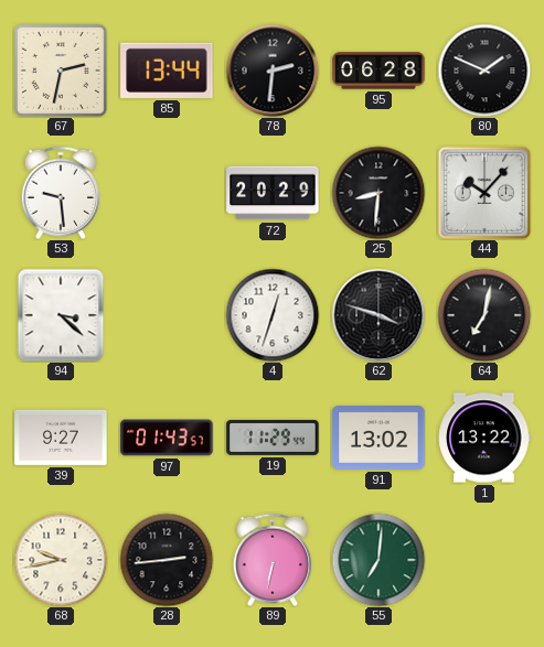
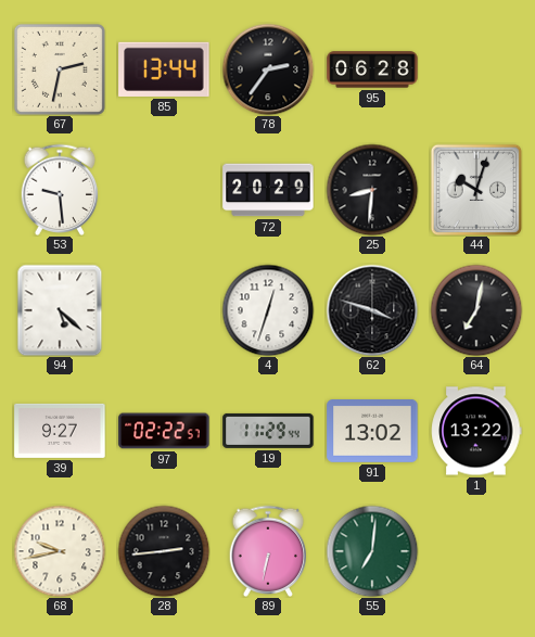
78: 2:31 -> 2:36 (268, 69)
80: 1:49 -> none (484, 71)
44: 10:07 -> 10:03 (476, 190)
94: 3:22 -> 5:22 (60, 310)
97: 01:43 -> 02:22 (164, 431)
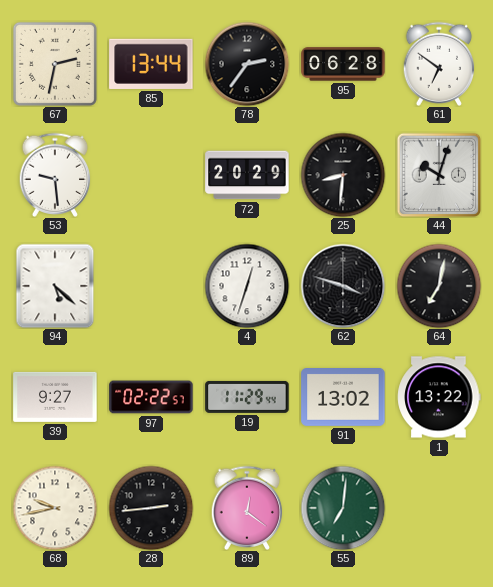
61: none -> 6:51 (439, 63)
89: 6:32 -> 12:21 (247, 507)
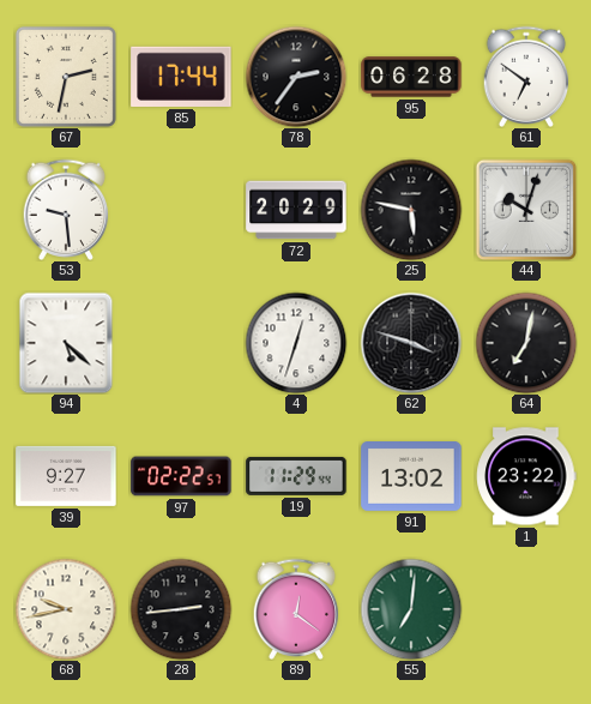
85: 13:44 -> 17:44 (181, 77)
25: 8:31 -> 5:47 (411, 210)
1: 13:22 -> 23:22 (526, 476)
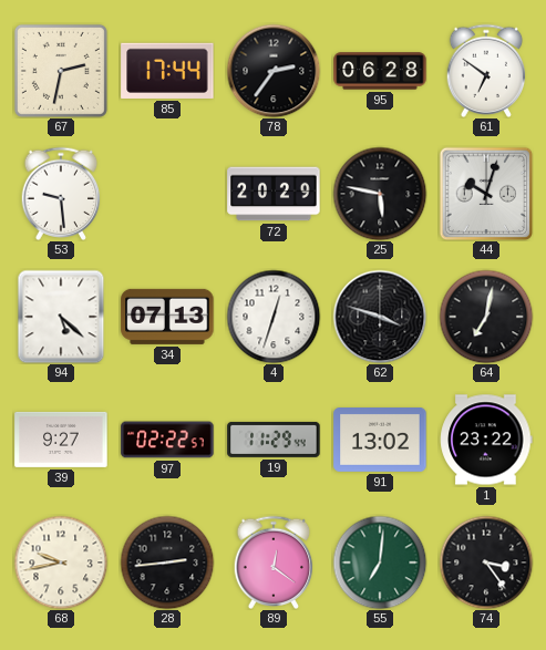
34: none -> 07:13 (167, 317)
74: none -> 3:24 (486, 563)
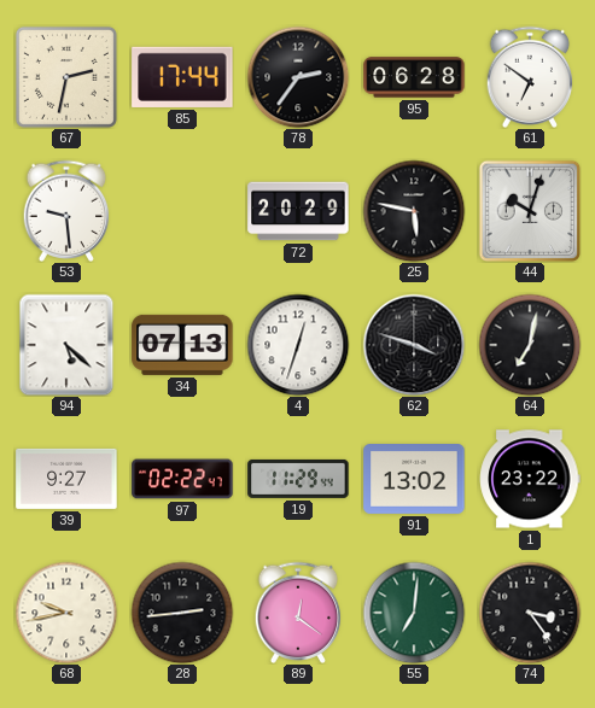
97: 02:22:57 -> 02:22:47 (182, 479)
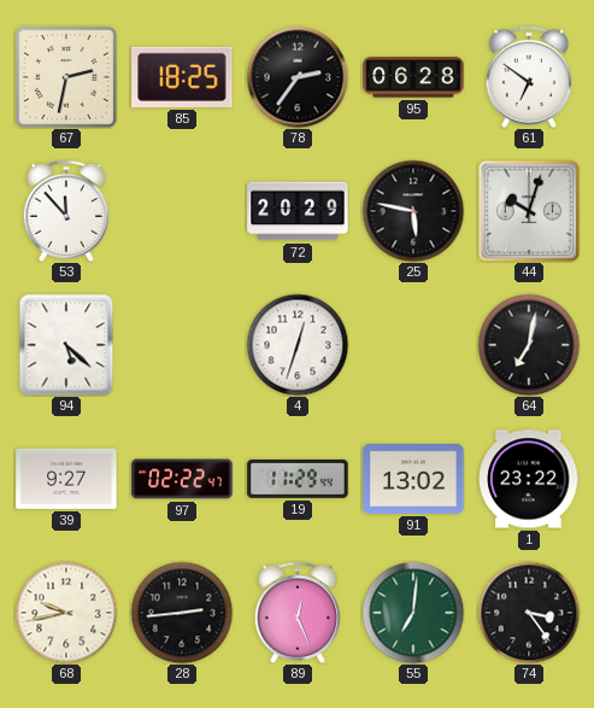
85: 17:44 -> 18:25 (182, 77)
53: 9:29 -> 11:53 (66, 210)
34: 07:13 -> none (182, 345)
62: 3:48 -> none (414, 345)
89: 12:21 -> 12:26 (298, 612)
